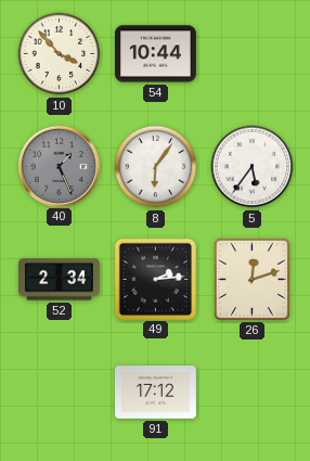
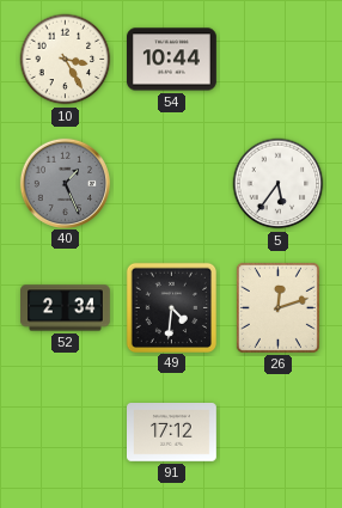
10: 3:53 -> 3:25 (66, 60)
8: 6:06 -> none (156, 167)
49: 2:14 -> 4:31 (171, 307)
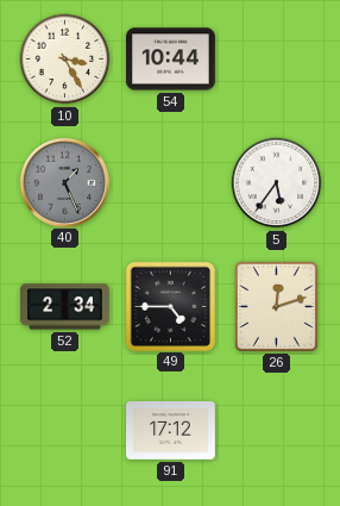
49: 4:31 -> 4:45 (170, 306)
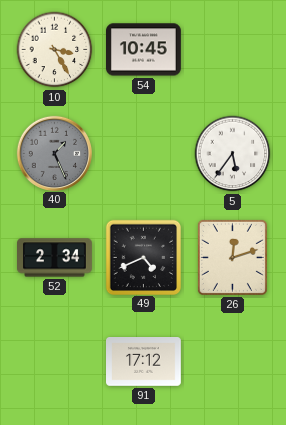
54: 10:44 -> 10:45 (144, 50)
49: 4:45 -> 4:41 (143, 257)
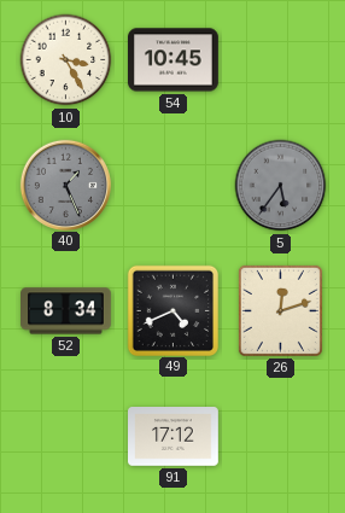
5 dial: white -> grey (281, 186)
52: 2:34 -> 8:34 (66, 311)
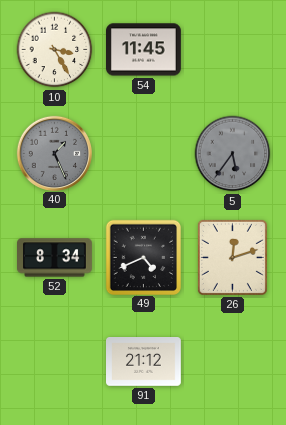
54: 10:45 -> 11:45 (144, 50)
91: 17:12 -> 21:12 (144, 362)
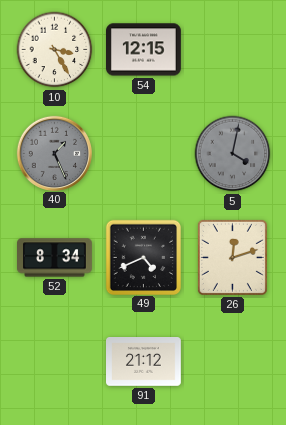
54: 11:45 -> 12:15 (144, 50)
5: 5:36 -> 4:02 (233, 154)
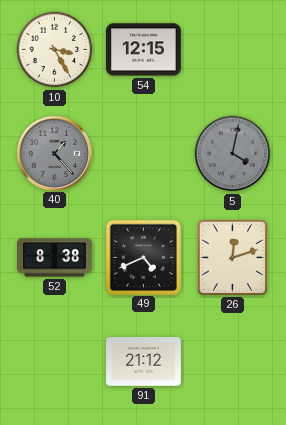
40: 1:26 -> 1:23 (54, 153)
52: 8:34 -> 8:38 (55, 258)
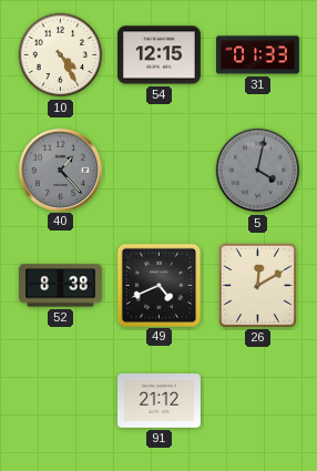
10: 3:25 -> 4:25 (61, 55)
31: none -> 01:33 (258, 55)
26: 12:12 -> 12:10 (257, 285)
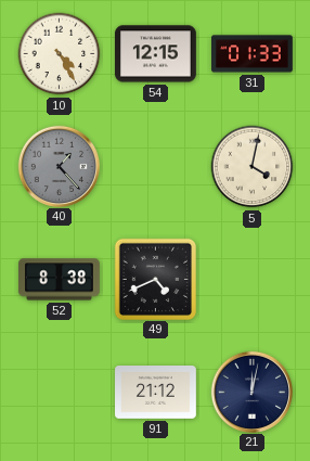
5 dial: grey -> cream (253, 167)
26: 12:10 -> none (257, 285)
21: none -> 12:02 (251, 392)
